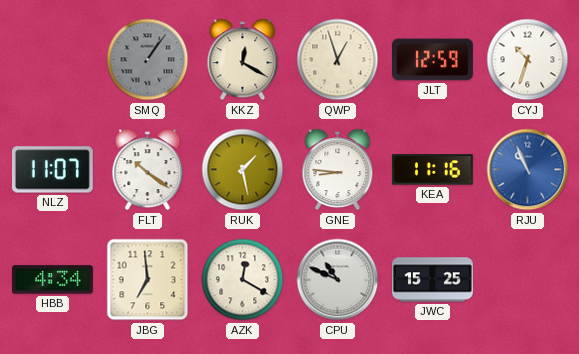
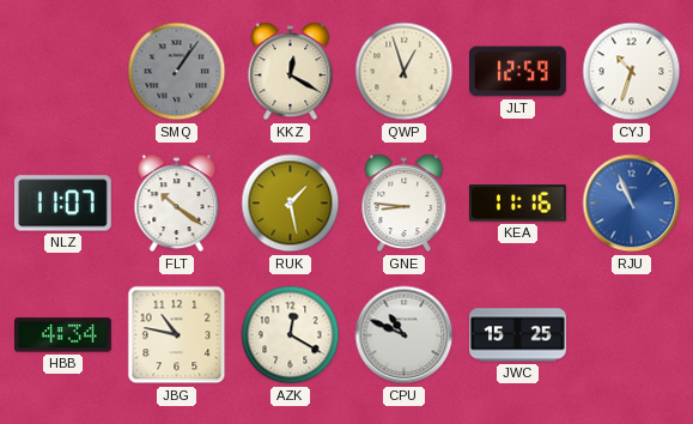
JBG: 6:59 -> 10:47 (177, 335)
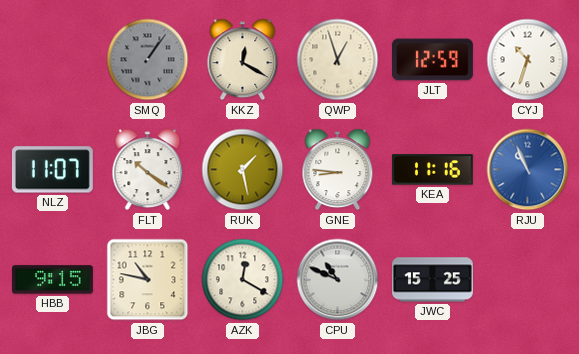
HBB: 4:34 -> 9:15 (53, 280)
